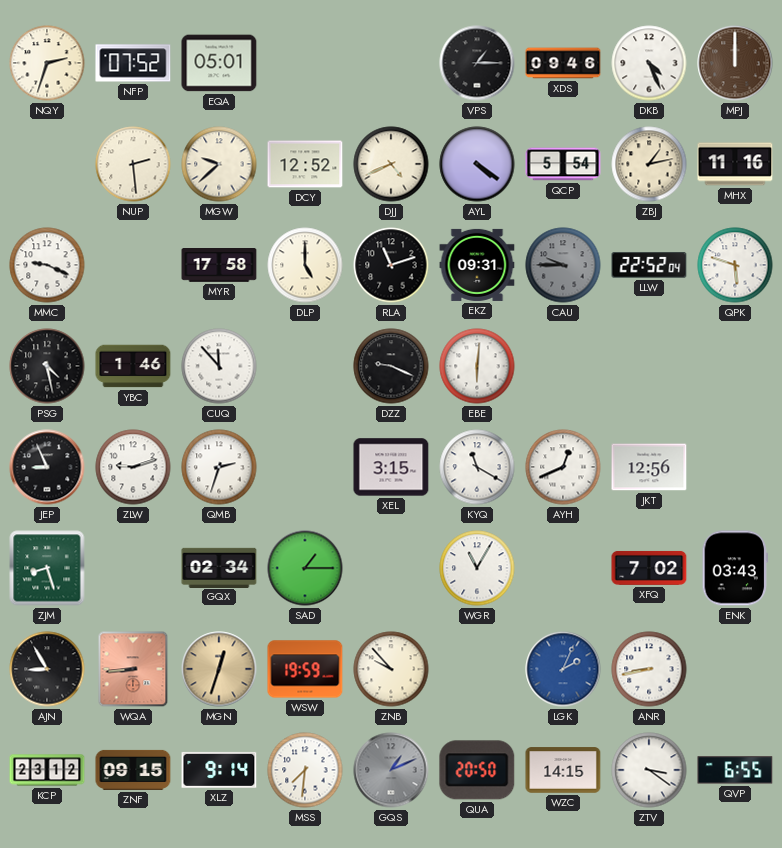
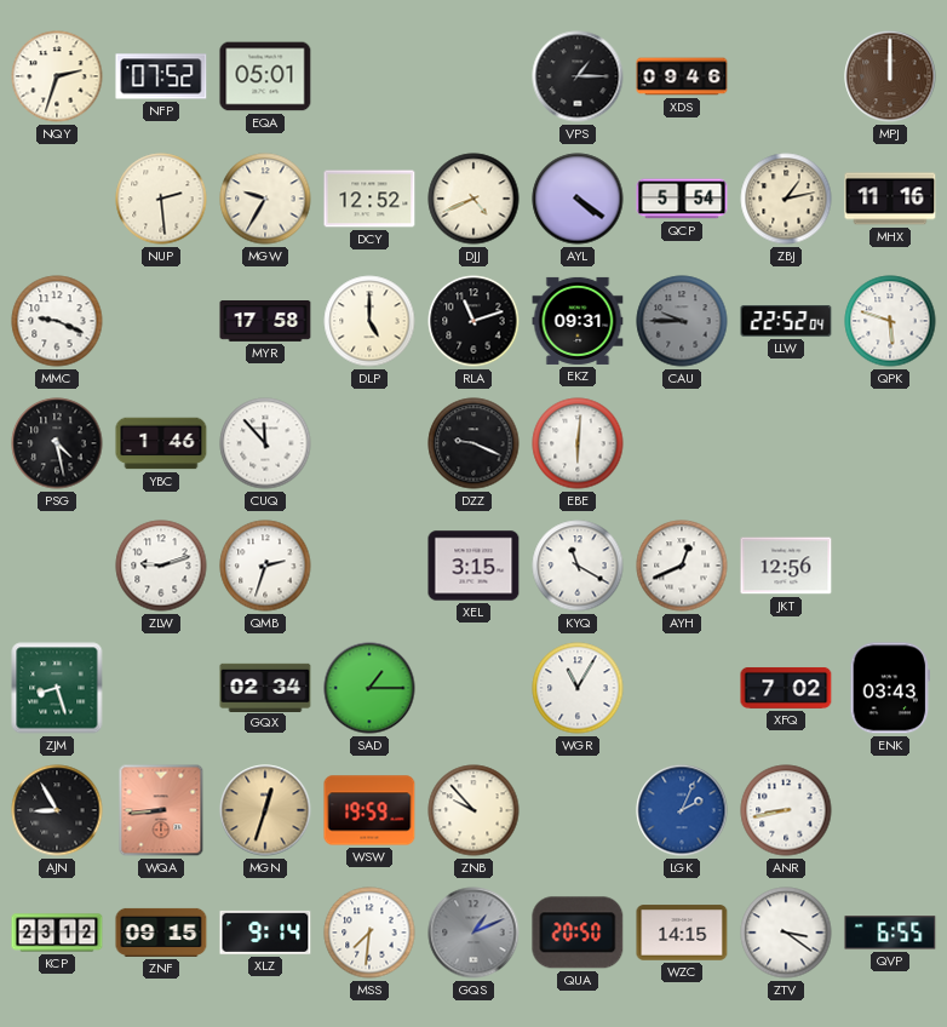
DKB: 4:26 -> none (649, 63)
MGW: 9:38 -> 9:35 (265, 199)
JEP: 8:56 -> none (47, 467)
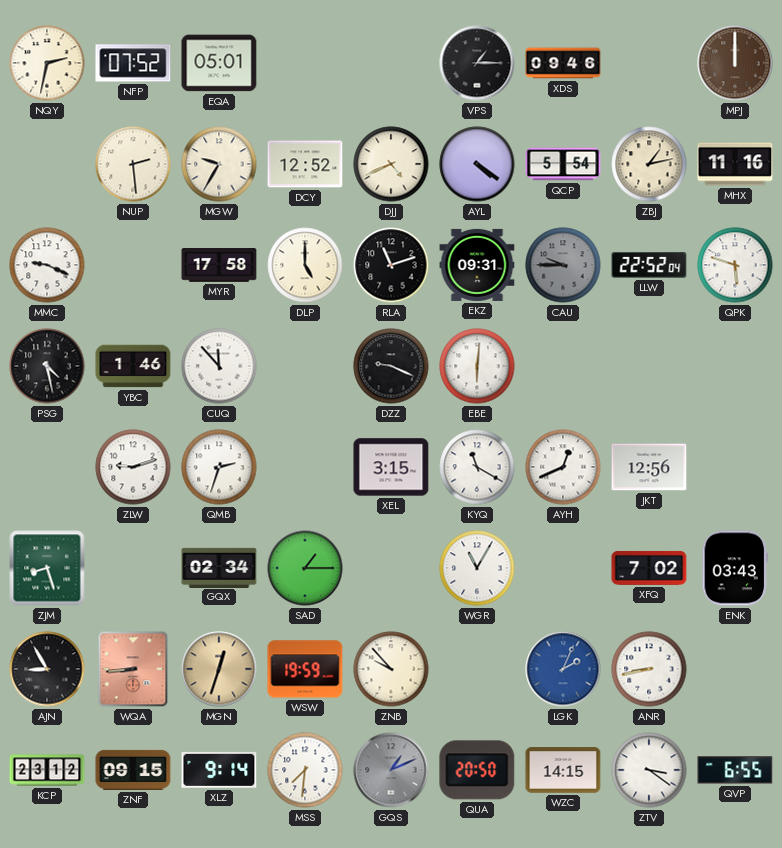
NQY: 2:33 -> 2:32 (47, 63)
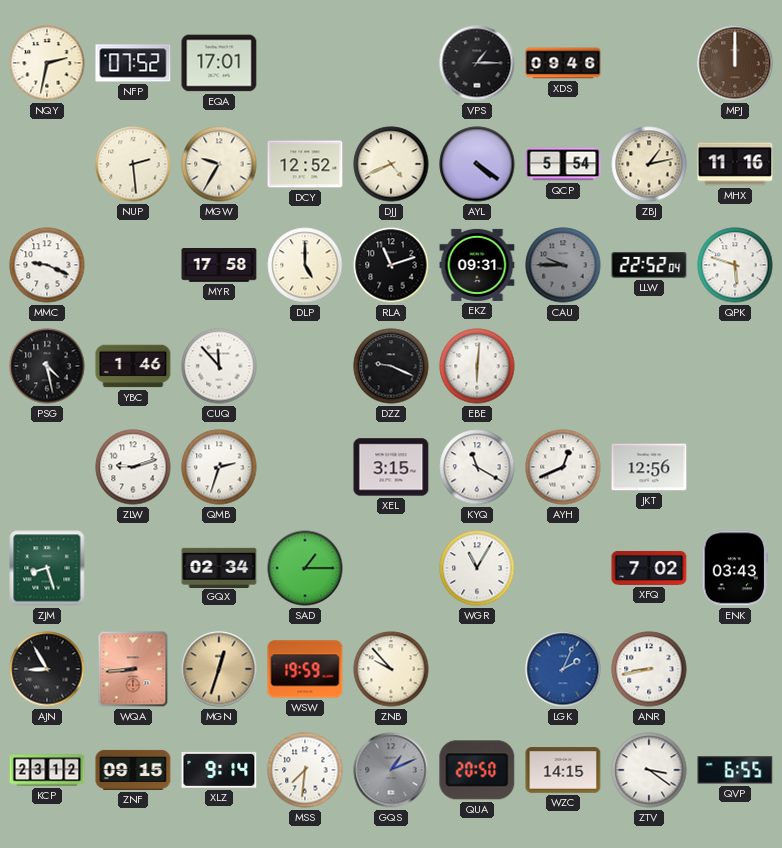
EQA: 05:01 -> 17:01 (219, 63)
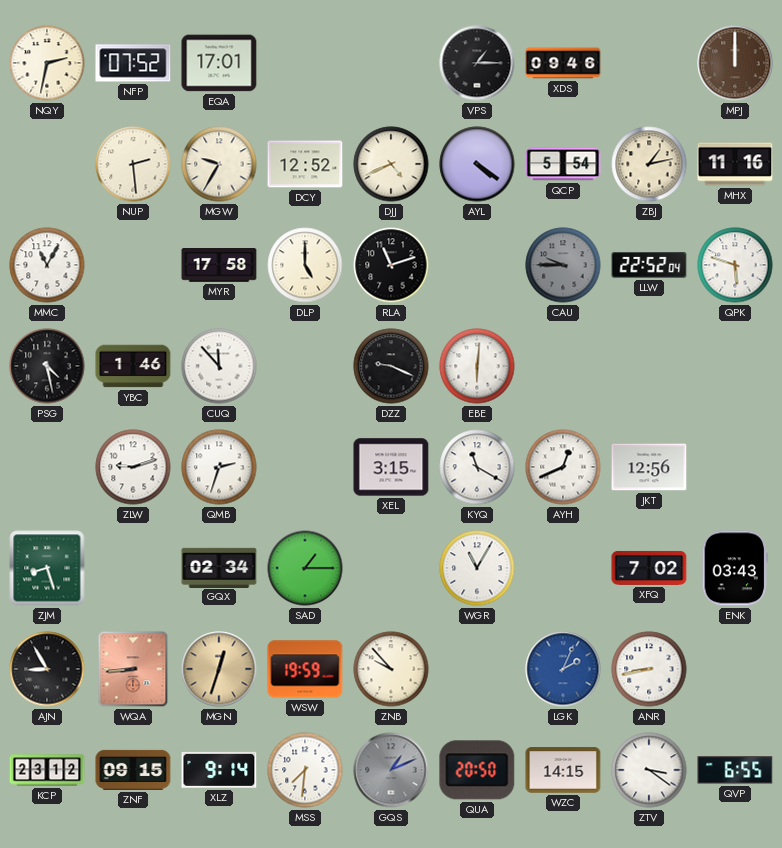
MMC: 9:19 -> 11:05 (47, 265)
EKZ: 09:31 -> none (477, 265)
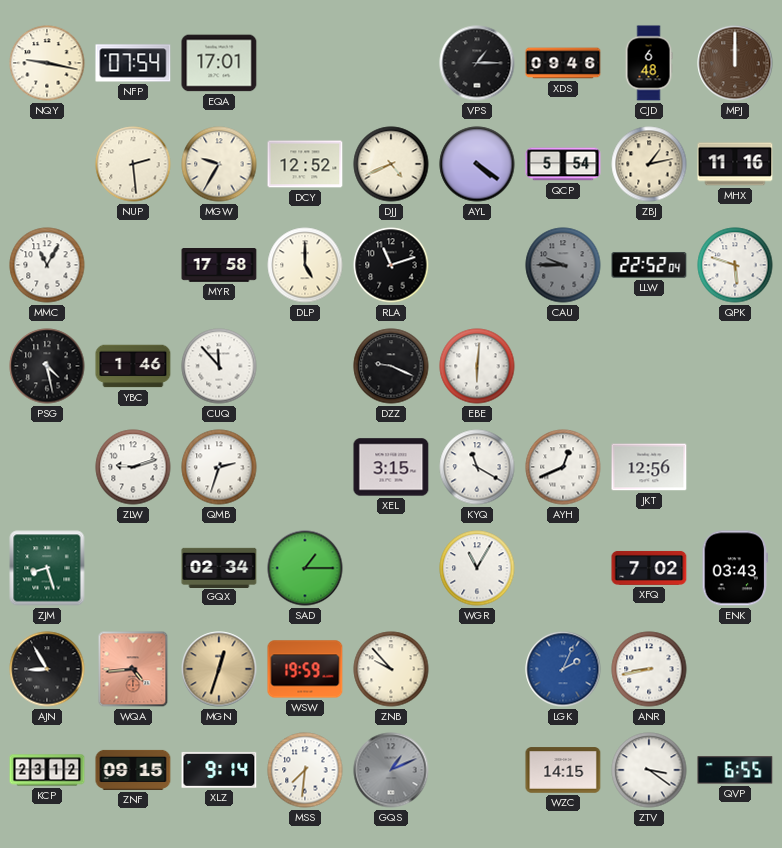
NQY: 2:32 -> 9:17 (47, 63)
NFP: 07:52 -> 07:54 (133, 63)
CJD: none -> 6:48 (649, 63)
WQA: 8:44 -> 4:44 (133, 669)
QUA: 20:50 -> none (477, 770)
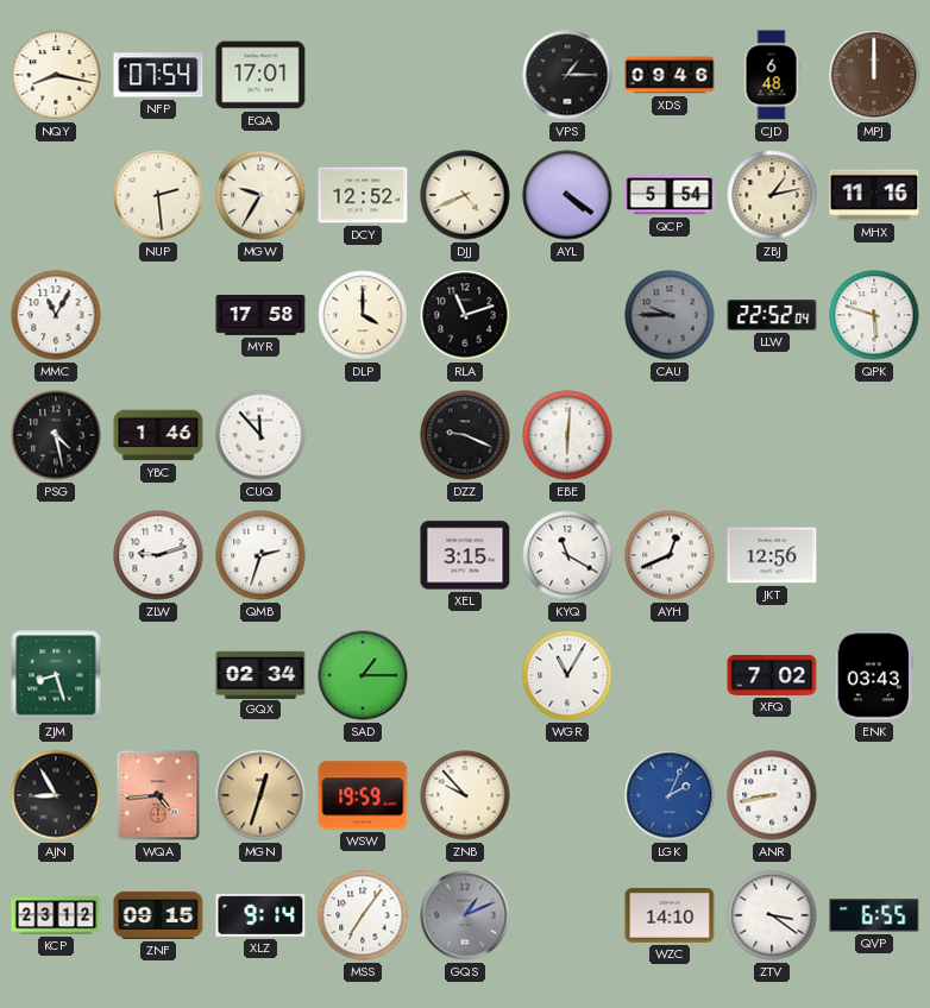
NQY: 9:17 -> 8:17 (56, 75)
DLP: 5:00 -> 4:00 (363, 315)
MSS: 7:31 -> 7:06 (363, 915)
WZC: 14:15 -> 14:10 (670, 915)
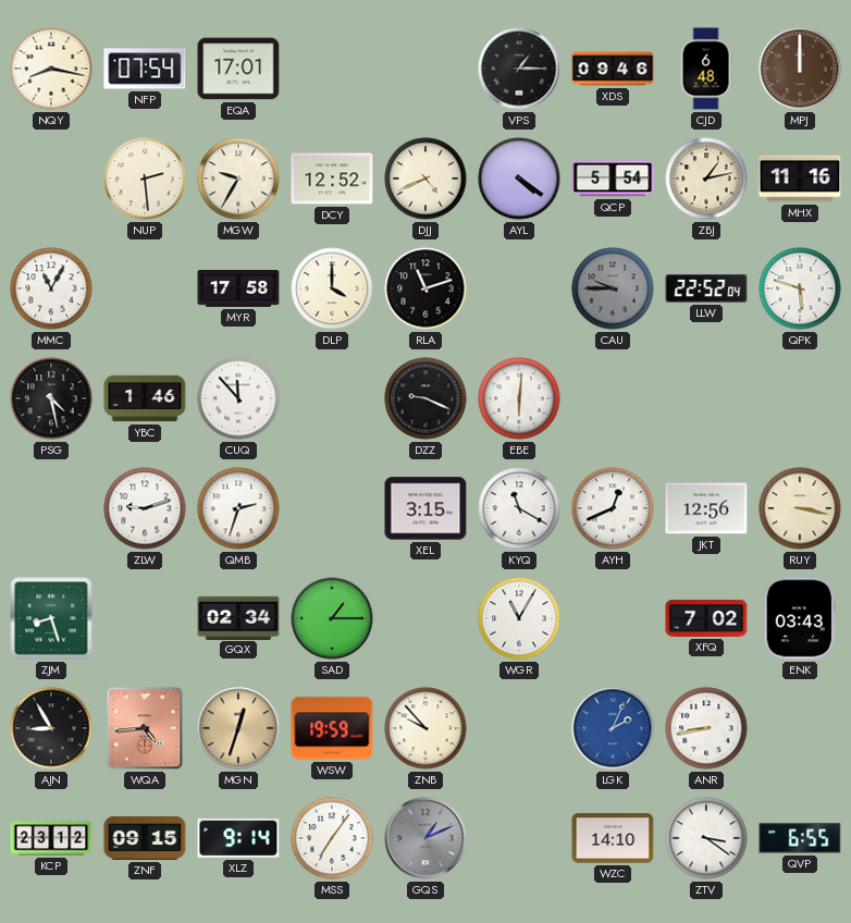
RUY: none -> 3:17 (800, 508)
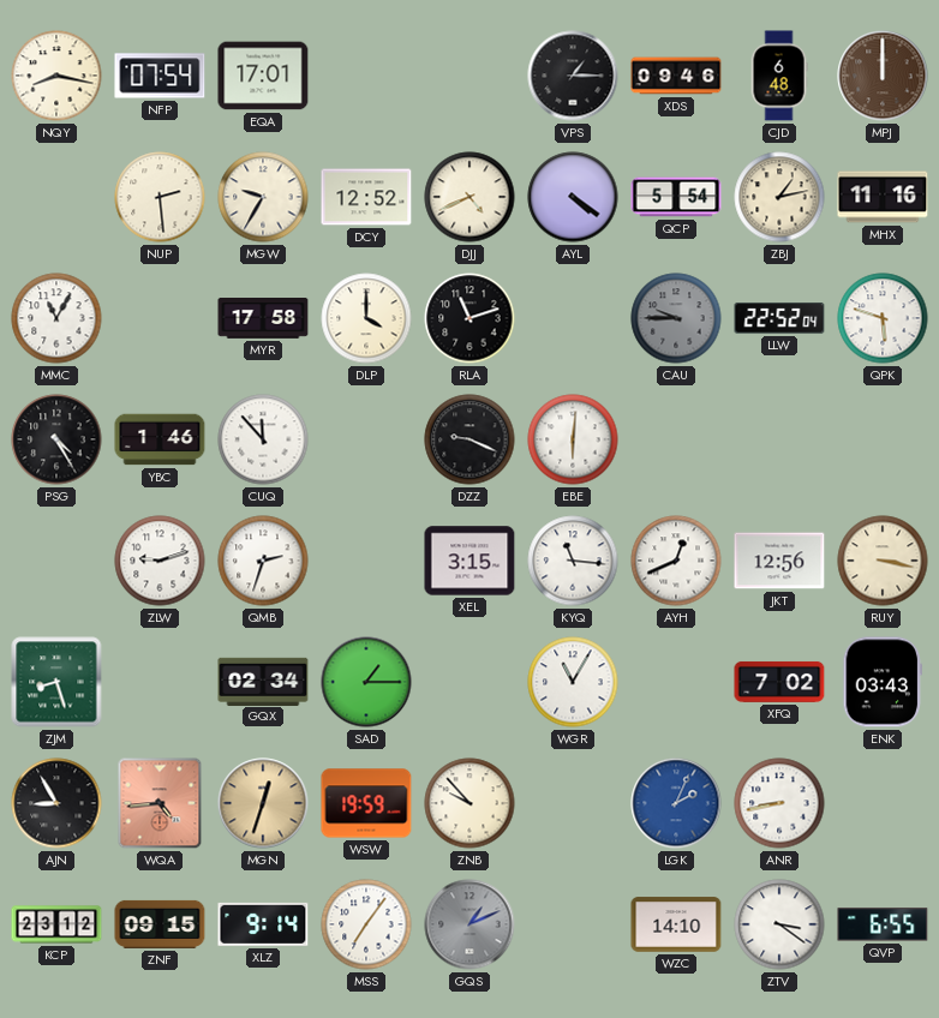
PSG: 4:28 -> 4:25 (56, 439)
KYQ: 11:20 -> 11:16 (573, 561)
